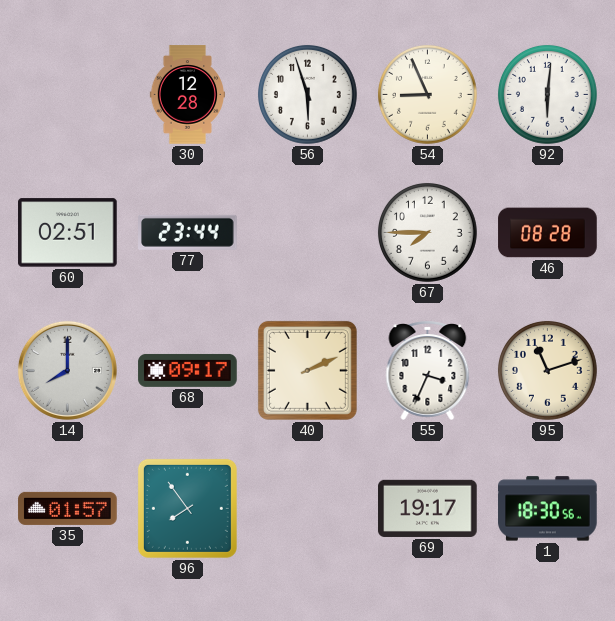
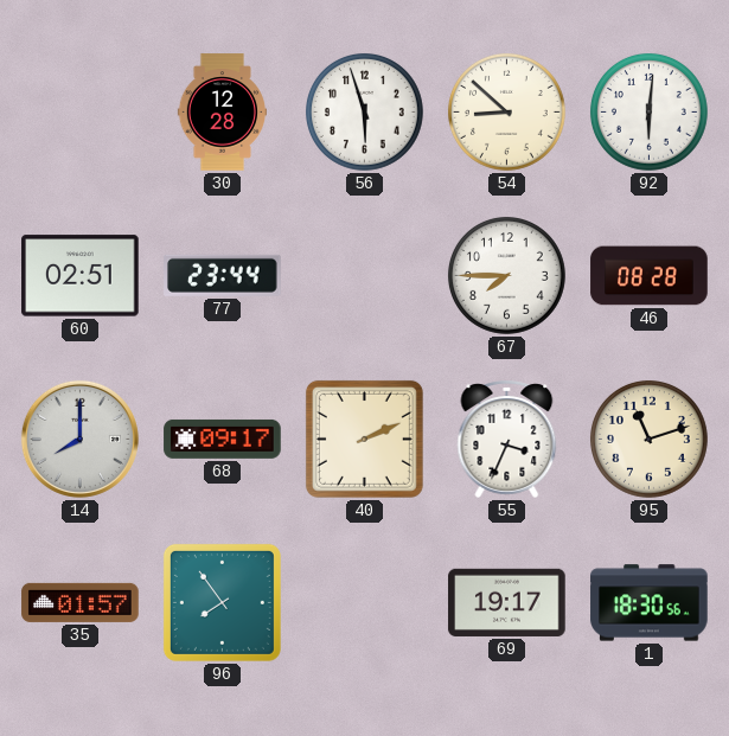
54: 8:56 -> 8:52 (506, 111)
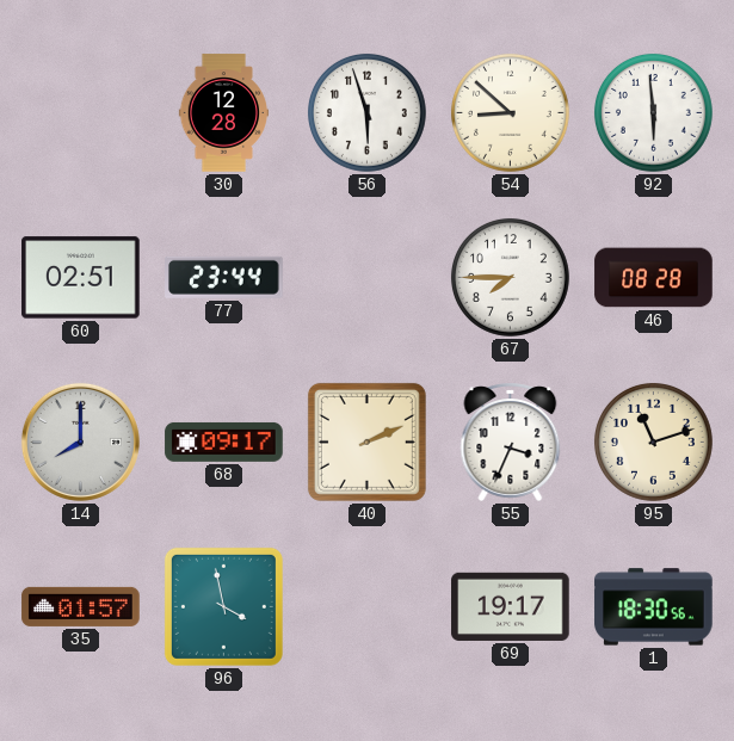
92: 6:01 -> 5:59 (653, 112)
96: 7:54 -> 3:58 (223, 606)
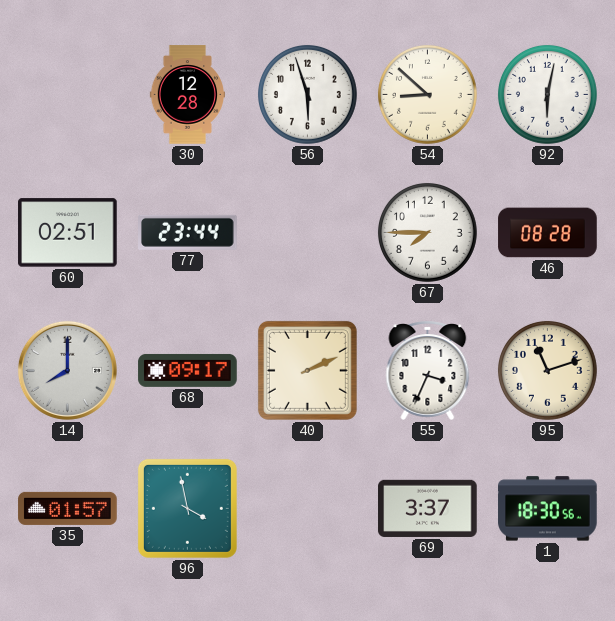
92: 5:59 -> 6:02 (547, 94)
69: 19:17 -> 3:37 (428, 508)
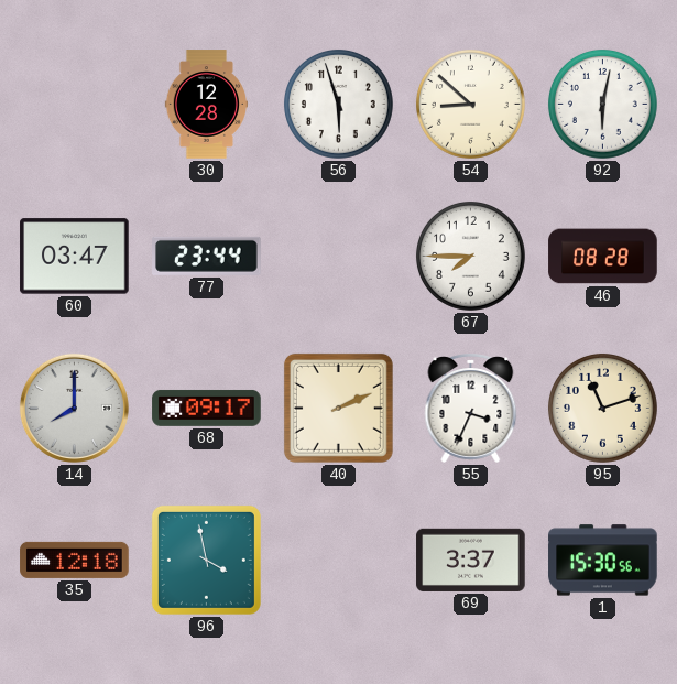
60: 02:51 -> 03:47 (75, 257)
35: 01:57 -> 12:18 (75, 560)
1: 18:30 -> 15:30 (603, 561)
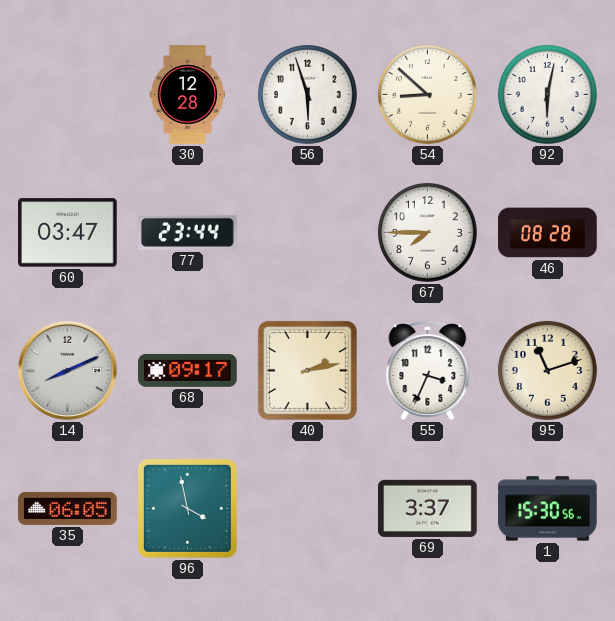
14: 8:00 -> 8:11 (67, 370)
40: 2:11 -> 2:13 (307, 370)
35: 12:18 -> 06:05 (68, 508)
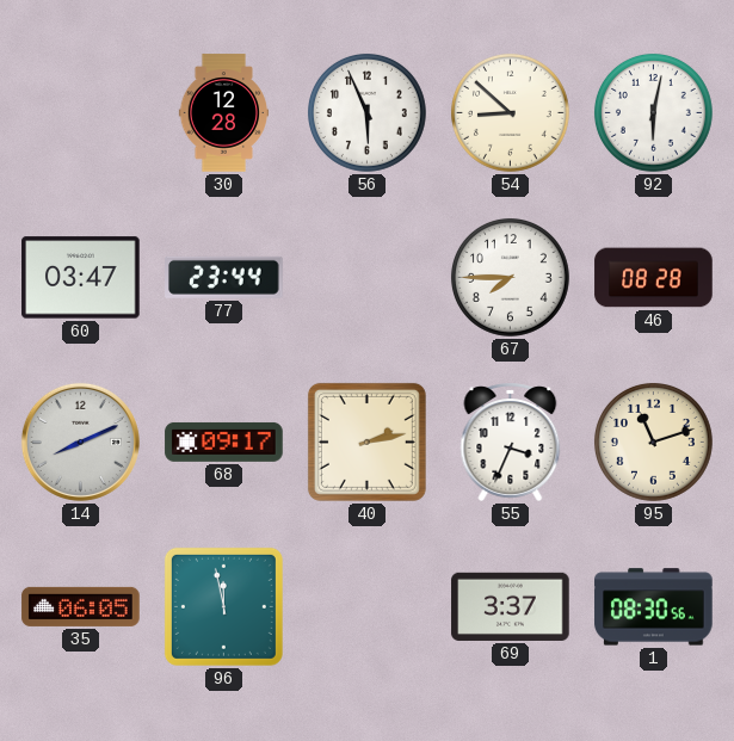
56: 5:57 -> 5:56 (366, 112)
96: 3:58 -> 11:58 (223, 606)
1: 15:30 -> 08:30 (654, 607)
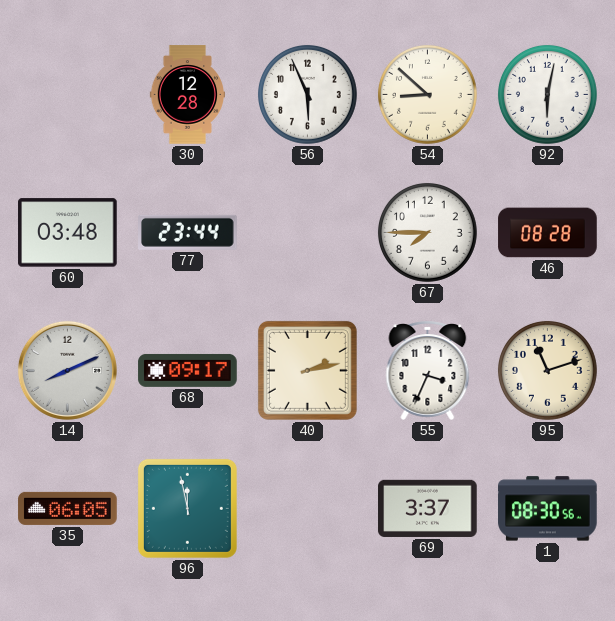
60: 03:47 -> 03:48 (68, 233)
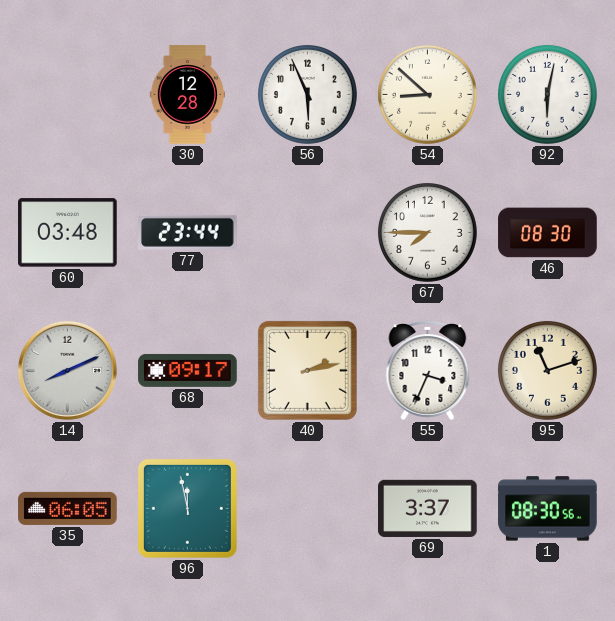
46: 08:28 -> 08:30 (548, 233)
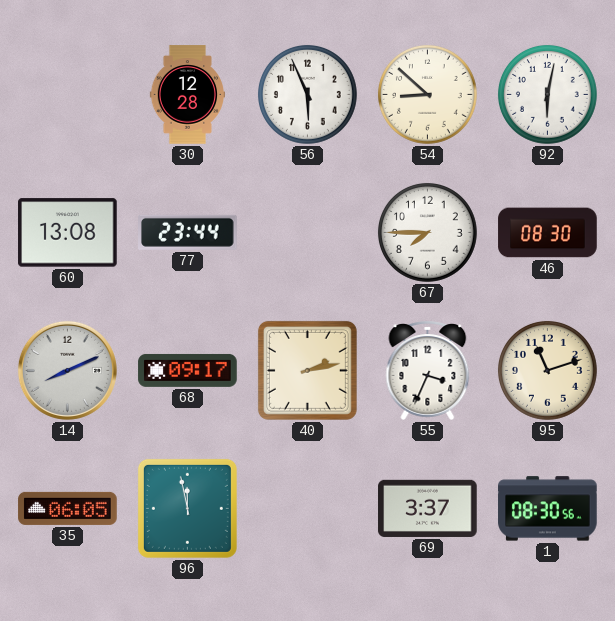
60: 03:48 -> 13:08 (68, 233)
